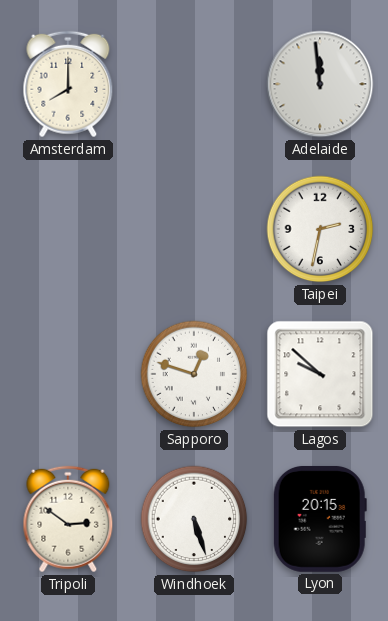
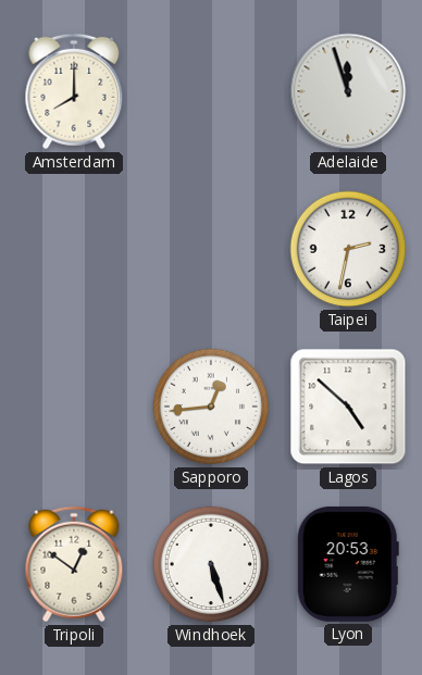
Adelaide: 11:59 -> 11:57 (348, 91)
Sapporo: 12:48 -> 12:44 (211, 407)
Lagos: 9:52 -> 4:52 (348, 407)
Tripoli: 2:51 -> 12:51 (74, 564)
Lyon: 20:15 -> 20:53 (348, 564)
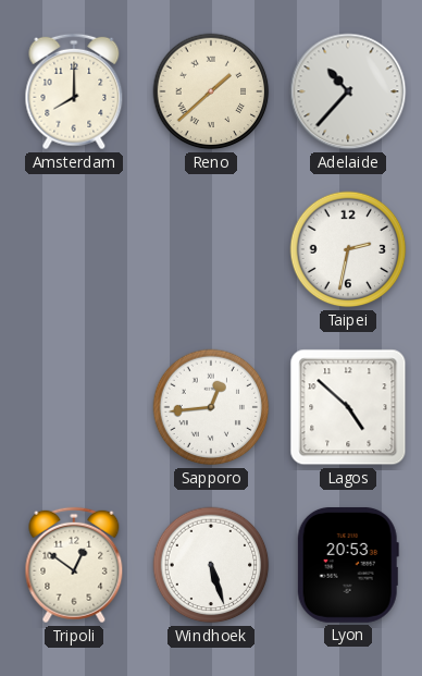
Reno: none -> 1:38 (211, 91)
Adelaide: 11:57 -> 10:37 (348, 91)
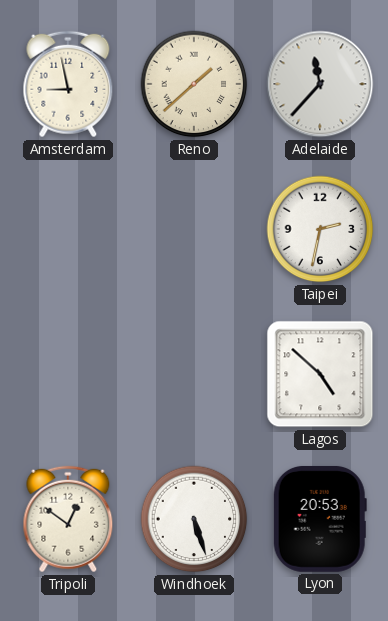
Amsterdam: 8:00 -> 8:58 (68, 84)
Adelaide: 10:37 -> 11:37 (320, 84)
Sapporo: 12:44 -> none (211, 407)
